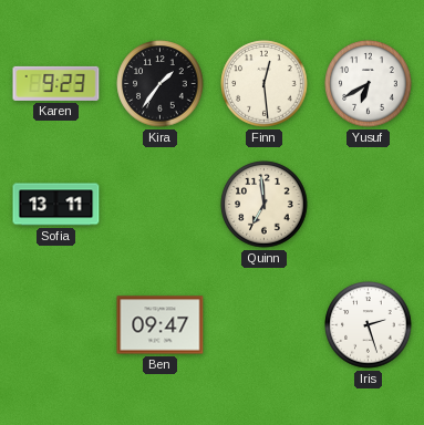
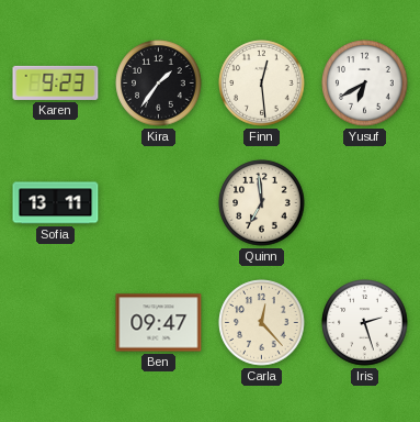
Carla: none -> 12:23 (262, 323)
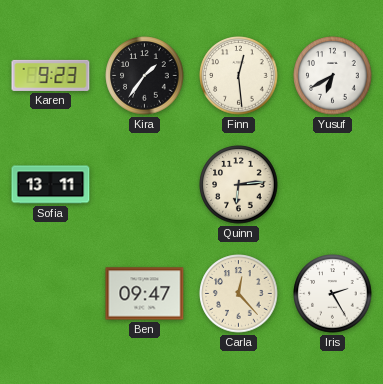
Quinn: 6:59 -> 6:14 (239, 185)
Iris: 2:27 -> 2:25 (333, 294)
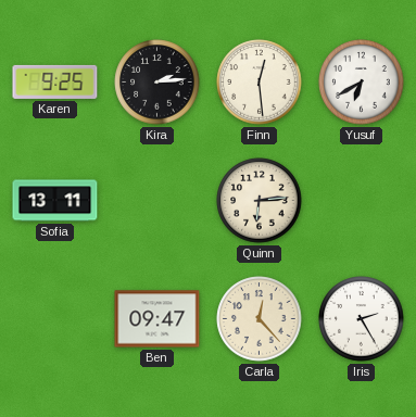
Karen: 9:23 -> 9:25 (55, 81)
Kira: 1:36 -> 2:14 (157, 83)
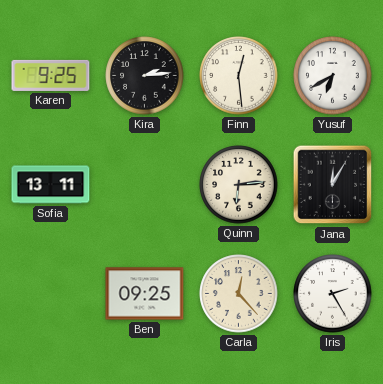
Jana: none -> 12:05 (333, 185)
Ben: 09:47 -> 09:25 (145, 294)
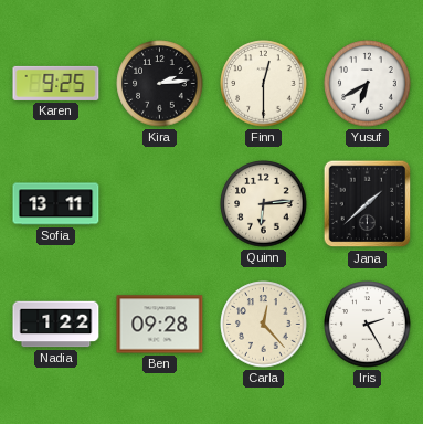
Finn: 12:29 -> 12:30 (264, 84)
Jana: 12:05 -> 1:38 (368, 204)
Nadia: none -> 1:22 (56, 325)
Ben: 09:25 -> 09:28 (160, 325)
